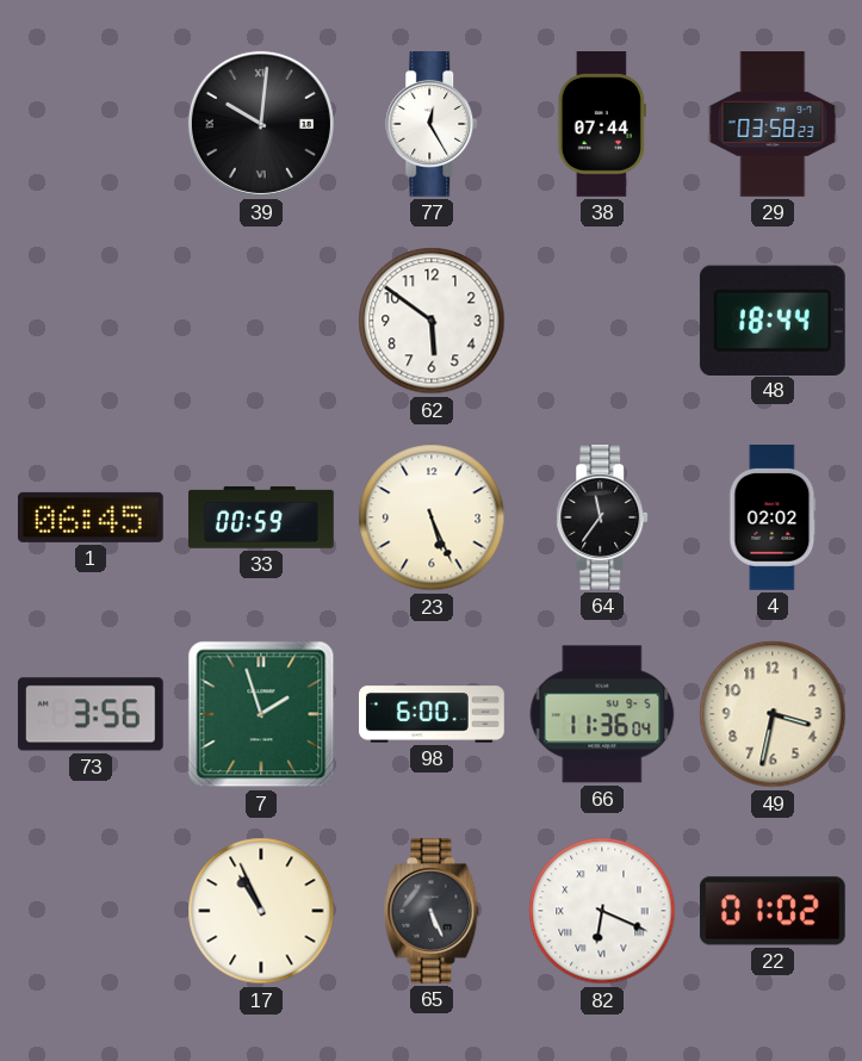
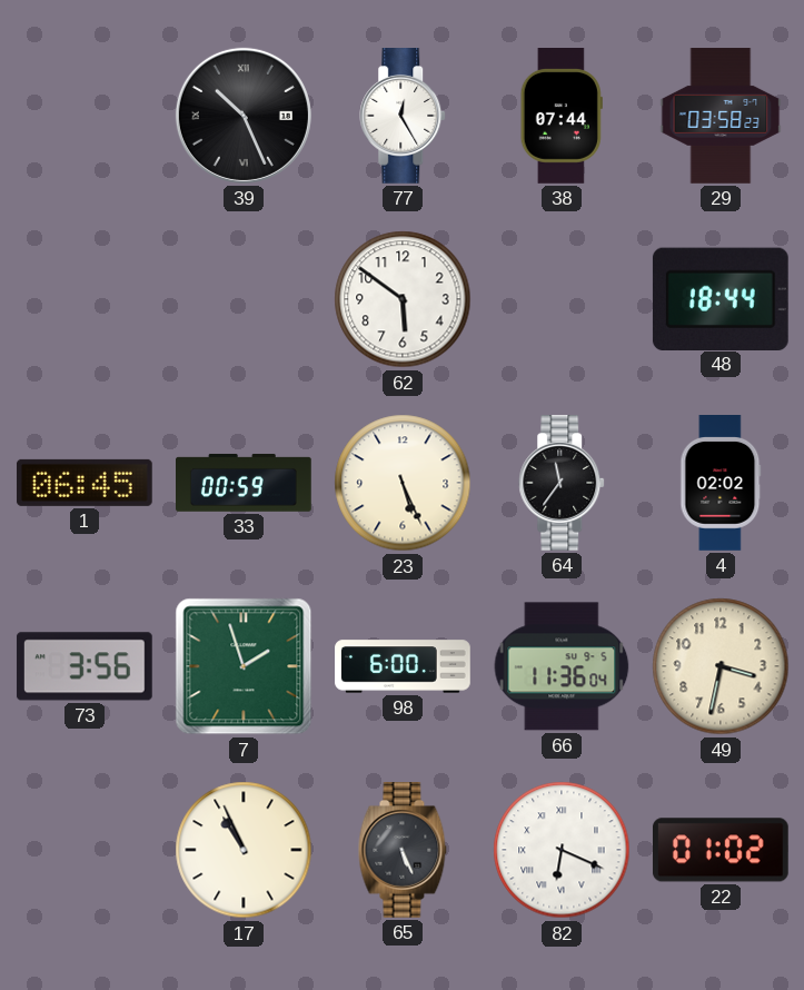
39: 10:01 -> 10:26 (244, 116)
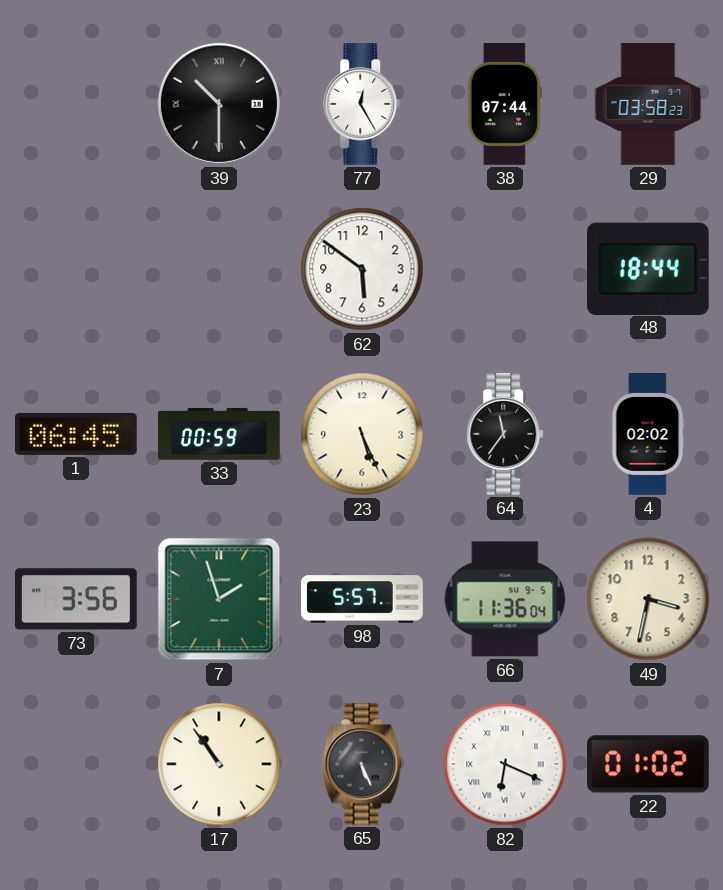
39: 10:26 -> 10:30 (219, 104)
98: 6:00 -> 5:57 (362, 599)
17: 10:56 -> 10:54 (219, 764)
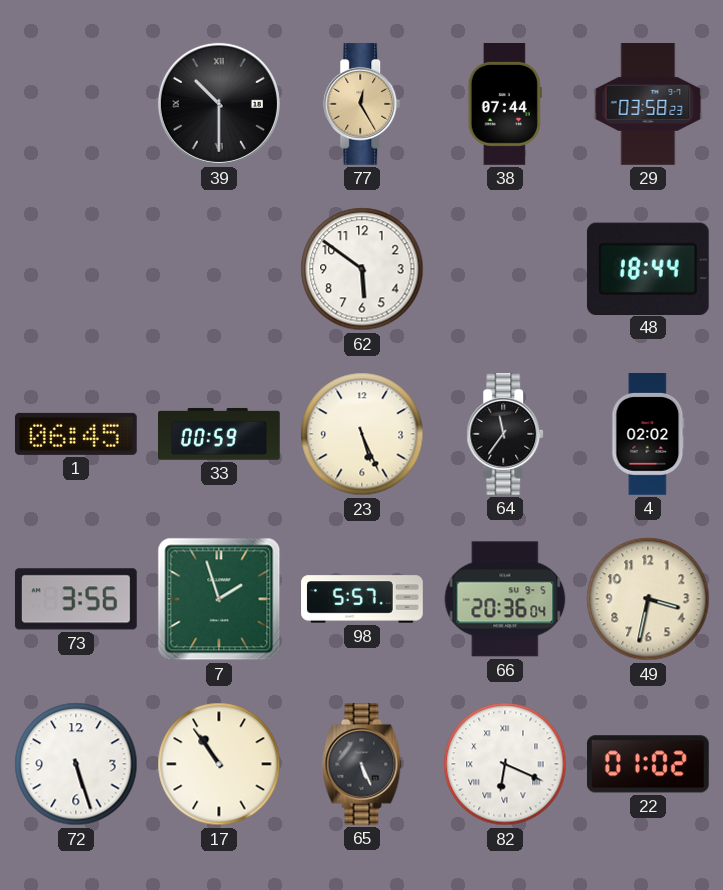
77 dial: white -> champagne (363, 105)
66: 11:36 -> 20:36 (505, 599)
72: none -> 5:27 (76, 764)
